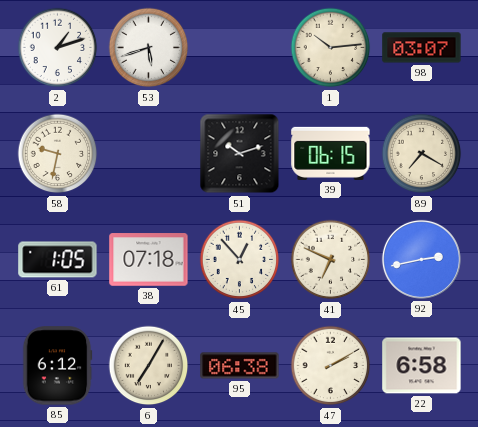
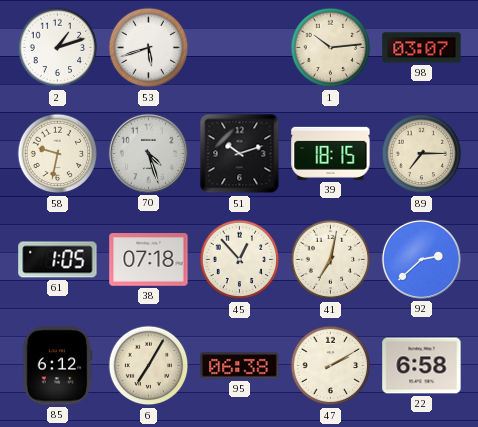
70: none -> 4:27 (148, 153)
39: 06:15 -> 18:15 (331, 153)
89: 7:20 -> 7:15 (422, 154)
41: 6:49 -> 7:02 (331, 260)
92: 2:43 -> 2:38 (421, 259)
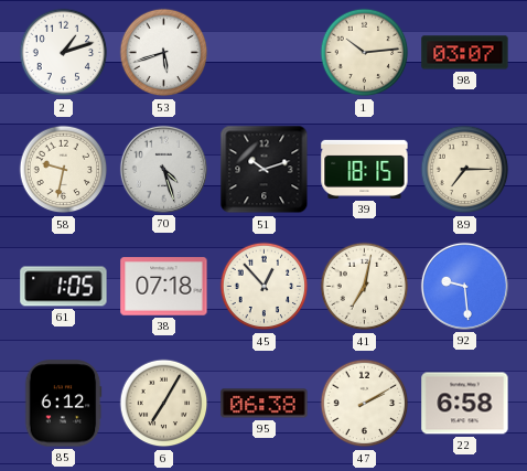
92: 2:38 -> 9:29 (464, 286)
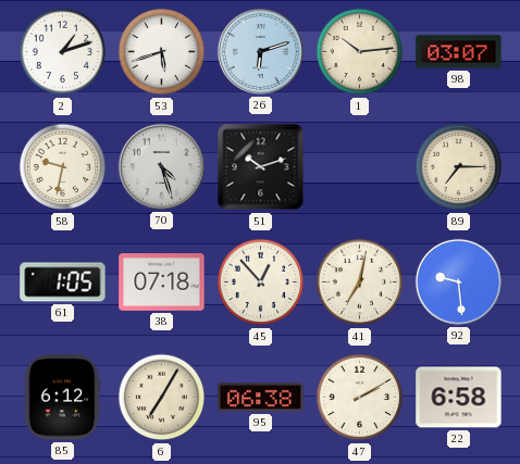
26: none -> 6:12 (260, 51)
39: 18:15 -> none (365, 169)
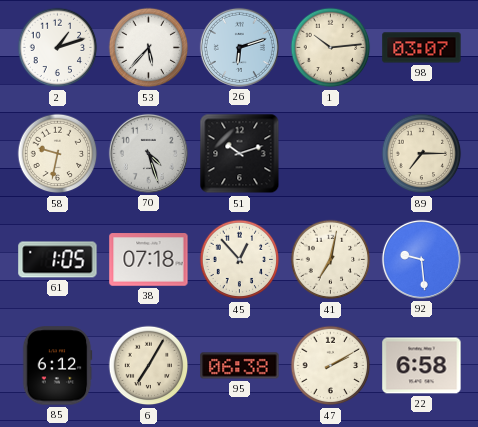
53: 5:42 -> 5:37 (149, 48)
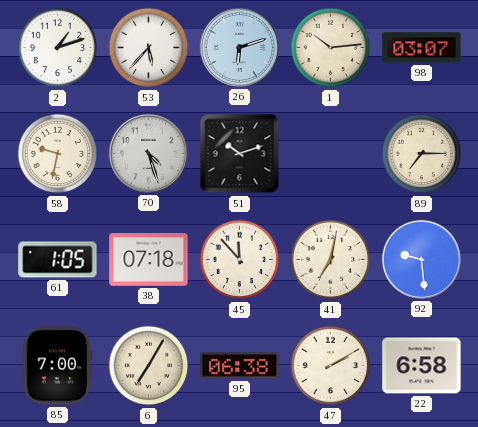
45: 12:53 -> 11:53 (240, 260)
85: 6:12 -> 7:00 (57, 366)
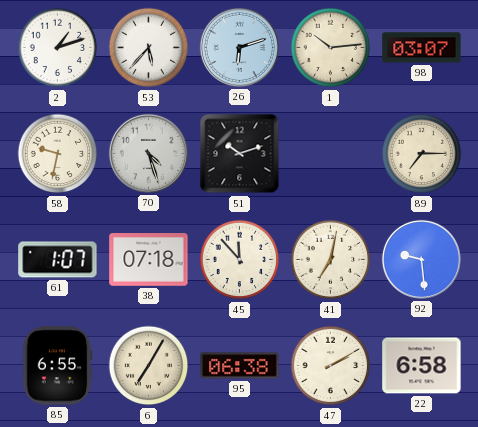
61: 1:05 -> 1:07 (58, 260)
85: 7:00 -> 6:55 (57, 366)
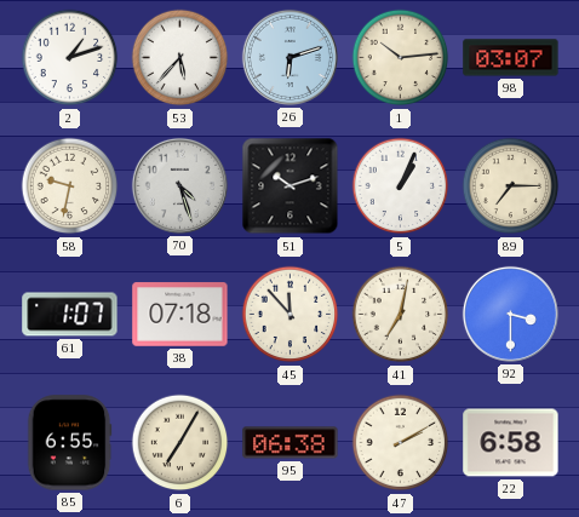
5: none -> 1:04 (401, 186)
92: 9:29 -> 3:30 (510, 314)
